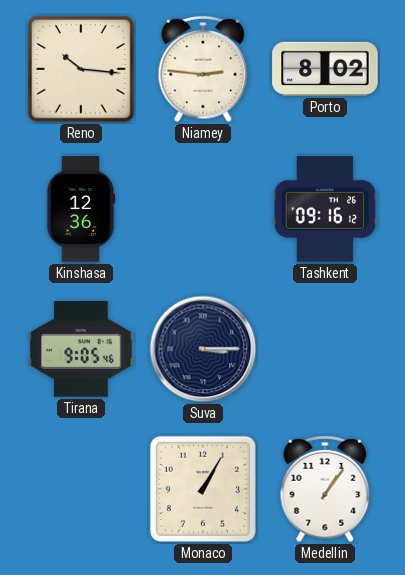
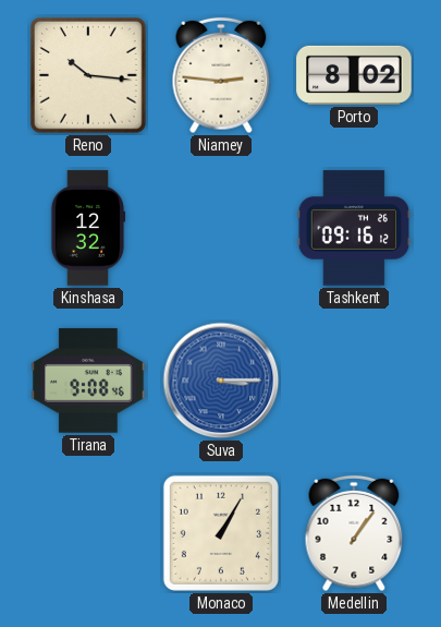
Kinshasa: 12:36 -> 12:32 (88, 228)
Tirana: 9:05 -> 9:08 (88, 381)
Suva dial: navy -> blue (221, 381)
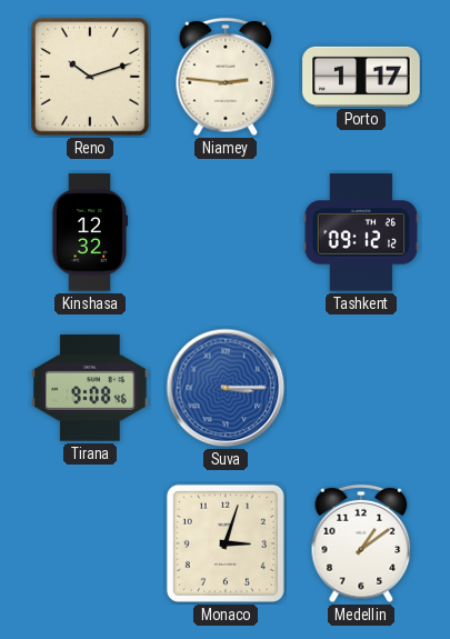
Reno: 10:16 -> 10:12 (90, 77)
Porto: 8:02 -> 1:17 (361, 77)
Tashkent: 09:16 -> 09:12 (361, 232)
Monaco: 1:05 -> 3:03 (226, 543)
Medellin: 1:06 -> 1:09 (361, 543)
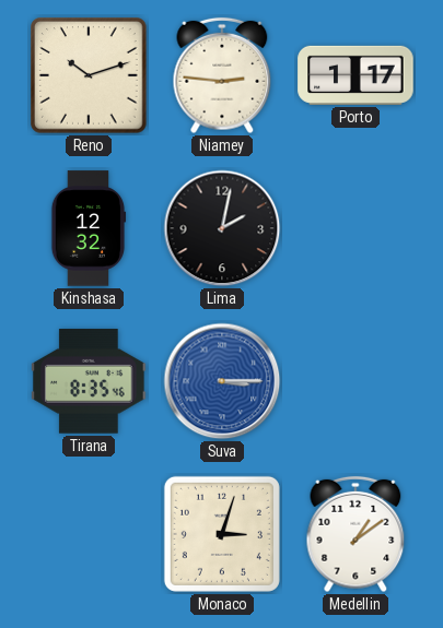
Lima: none -> 2:02 (222, 228)
Tashkent: 09:12 -> none (361, 232)
Tirana: 9:08 -> 8:35 (89, 381)
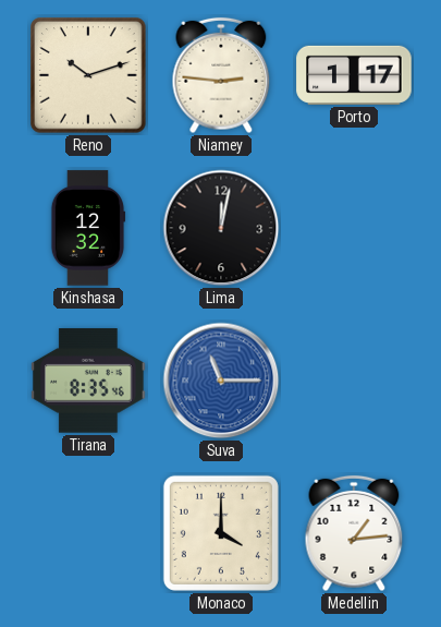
Lima: 2:02 -> 12:02 (221, 228)
Suva: 3:15 -> 11:15 (221, 381)
Monaco: 3:03 -> 4:00 (221, 533)
Medellin: 1:09 -> 1:14 (354, 533)
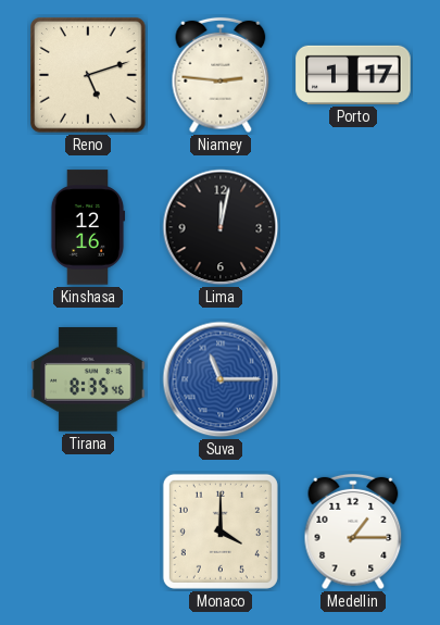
Reno: 10:12 -> 5:12 (88, 75)
Kinshasa: 12:32 -> 12:16 (88, 227)
Medellin: 1:14 -> 1:15 (353, 532)
